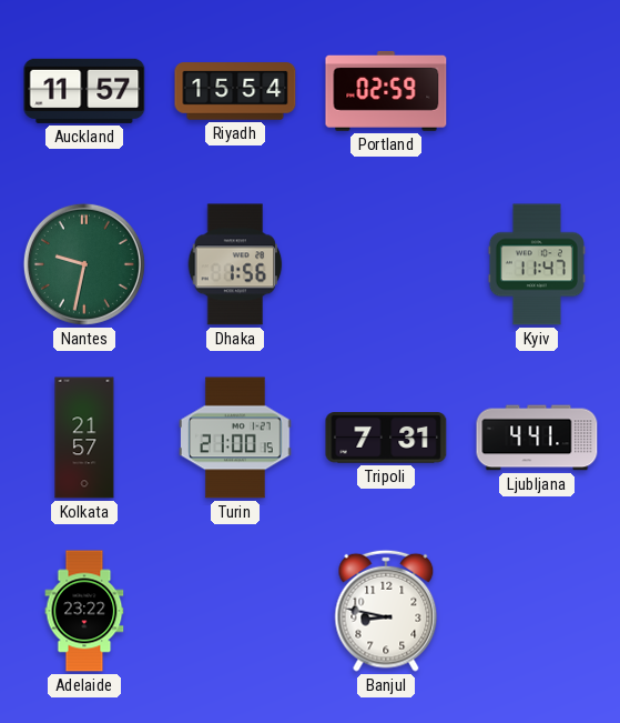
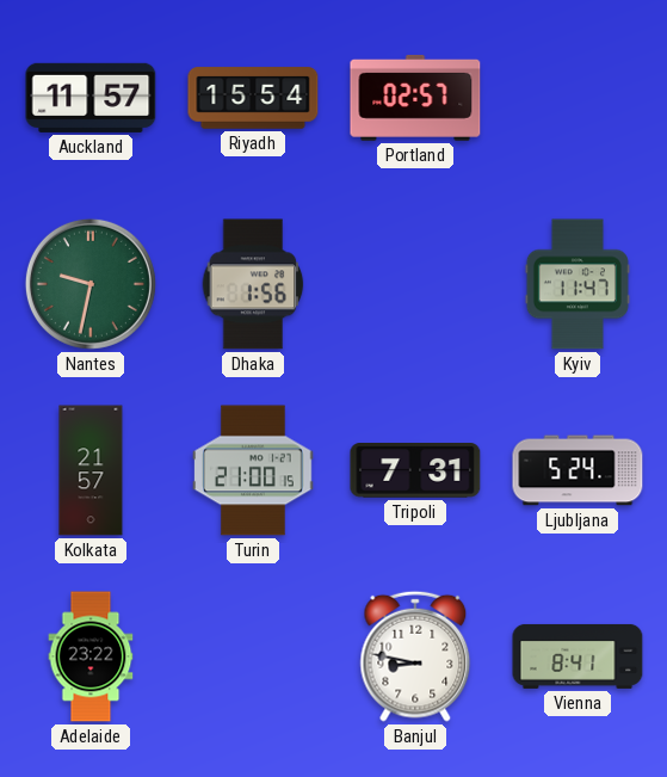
Portland: 02:59 -> 02:57 (415, 98)
Ljubljana: 4:41 -> 5:24 (578, 470)
Vienna: none -> 8:41 (578, 656)
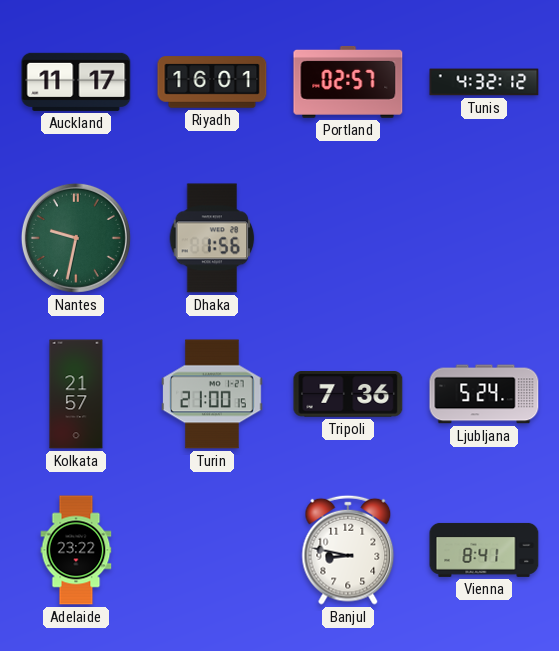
Auckland: 11:57 -> 11:17 (76, 82)
Riyadh: 15:54 -> 16:01 (212, 82)
Tunis: none -> 4:32 (484, 82)
Kyiv: 11:47 -> none (578, 284)
Tripoli: 7:31 -> 7:36 (348, 394)
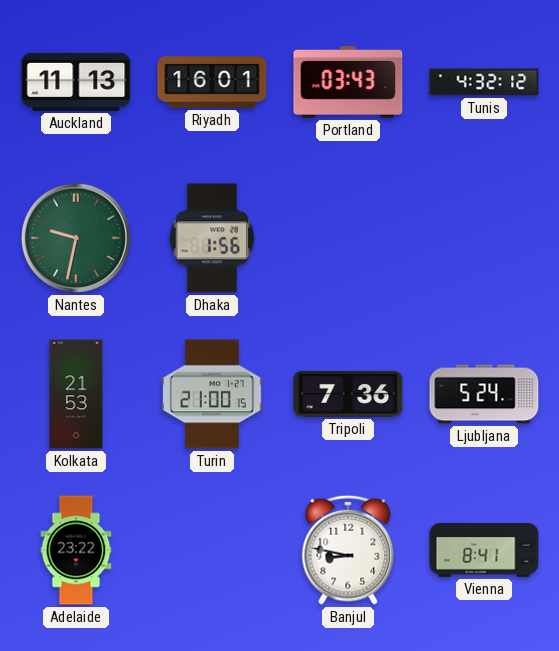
Auckland: 11:17 -> 11:13 (76, 82)
Portland: 02:57 -> 03:43 (348, 82)
Kolkata: 21:57 -> 21:53 (76, 394)
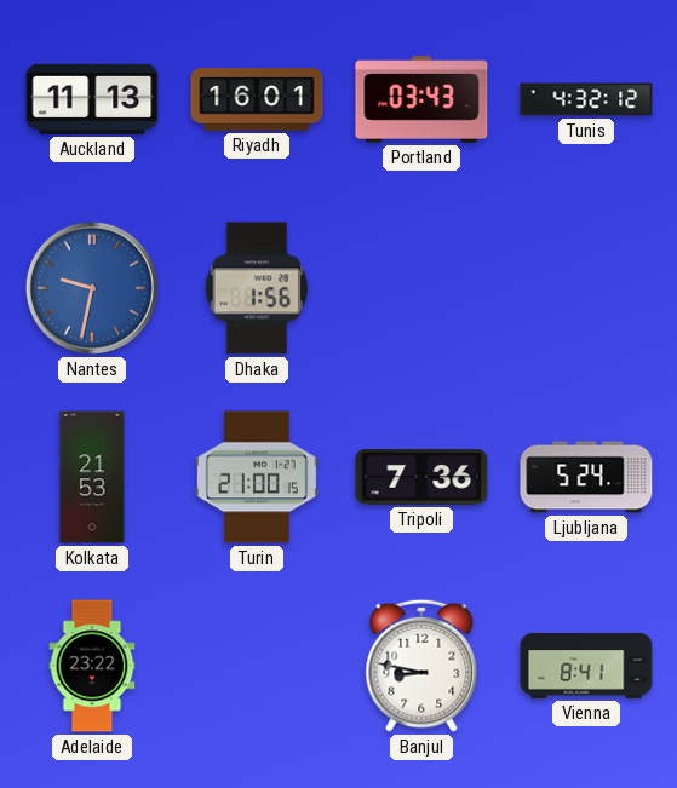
Nantes dial: green -> blue (92, 288)
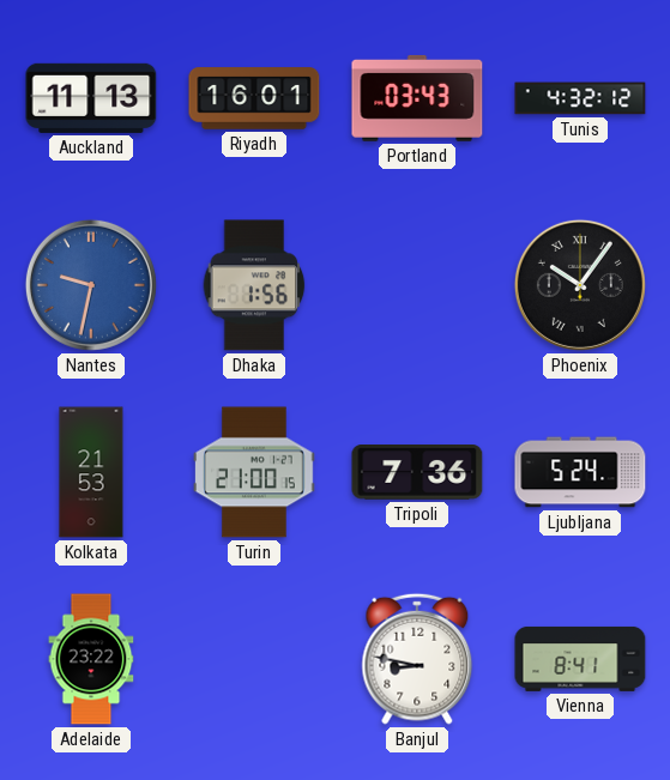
Phoenix: none -> 10:06 (580, 285)
